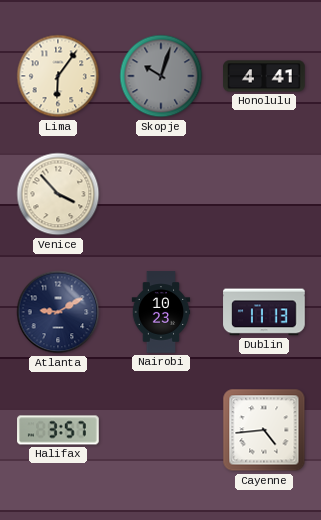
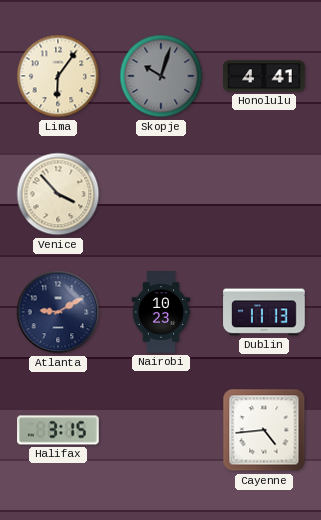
Halifax: 3:57 -> 3:15 (58, 430)
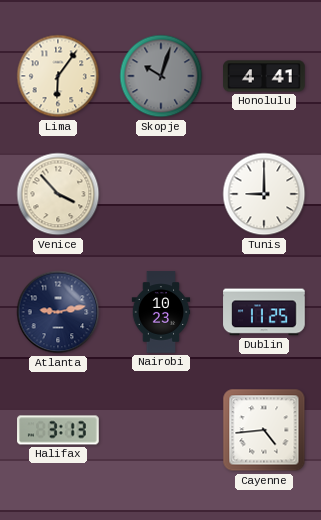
Tunis: none -> 9:00 (264, 194)
Atlanta: 9:10 -> 9:13 (58, 312)
Dublin: 11:13 -> 11:25 (264, 312)
Halifax: 3:15 -> 3:13 (58, 430)
